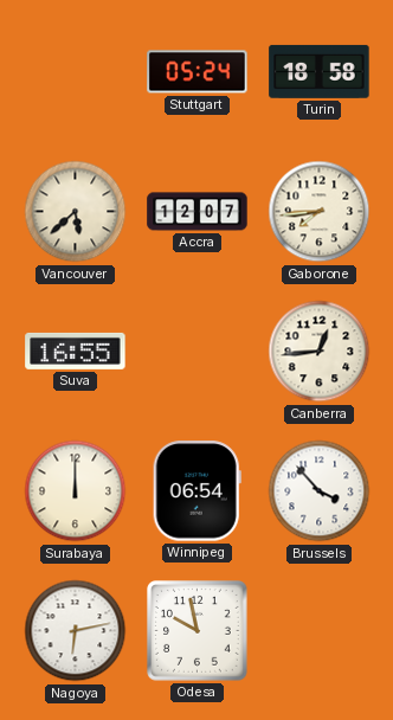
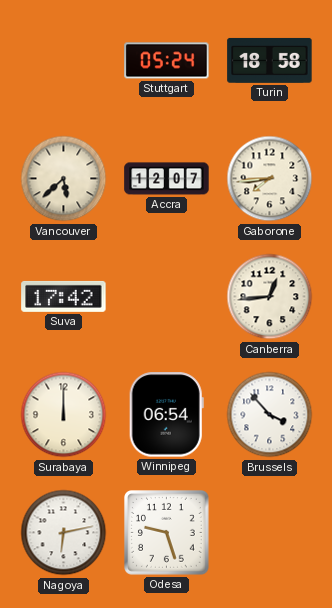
Suva: 16:55 -> 17:42 (64, 296)
Odesa: 9:58 -> 9:27 (167, 533)
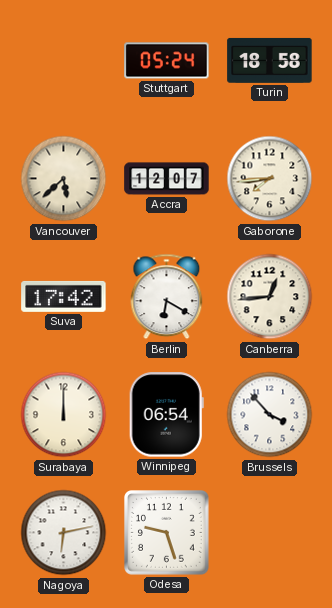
Berlin: none -> 6:20 (167, 297)
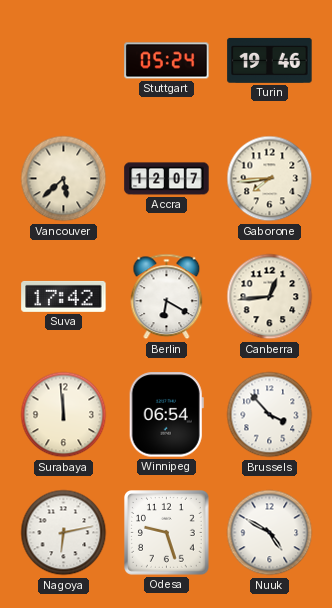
Turin: 18:58 -> 19:46 (270, 60)
Surabaya: 12:00 -> 11:59 (64, 415)
Nuuk: none -> 4:50 (270, 533)
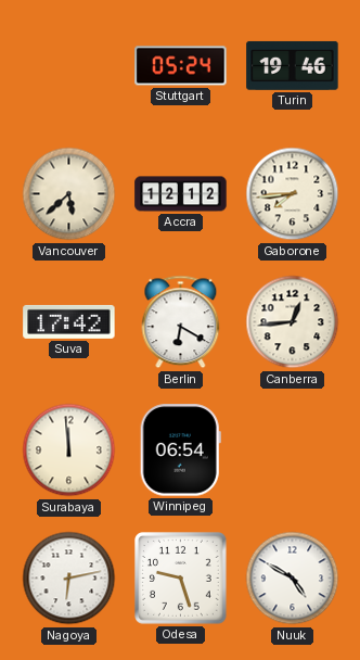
Accra: 12:07 -> 12:12 (181, 194)
Brussels: 3:53 -> none (270, 415)
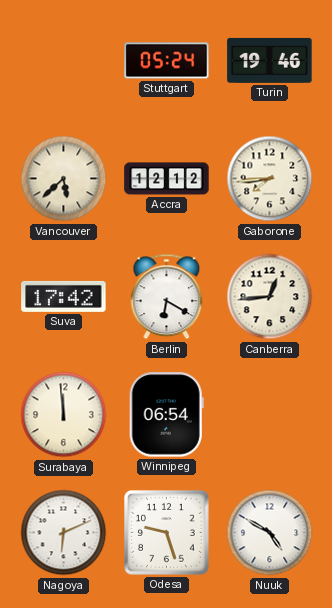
Nagoya: 6:13 -> 6:11 (64, 533)
